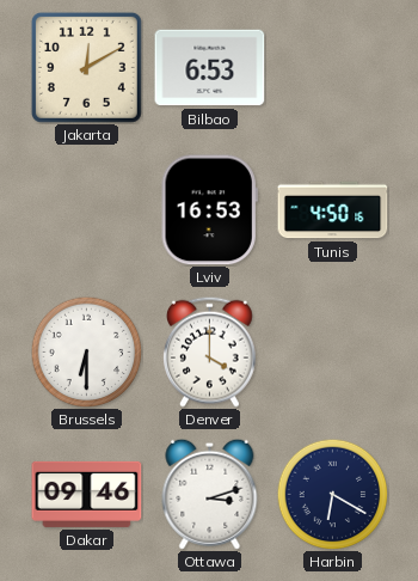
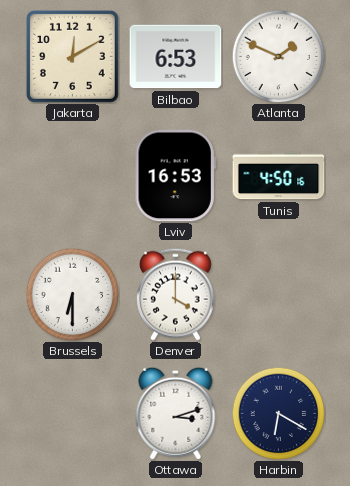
Atlanta: none -> 1:49 (278, 56)
Dakar: 09:46 -> none (87, 494)
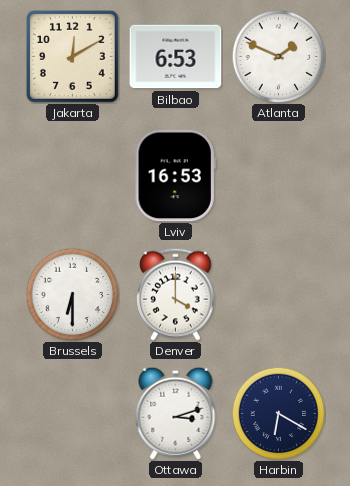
Tunis: 4:50 -> none (279, 176)
